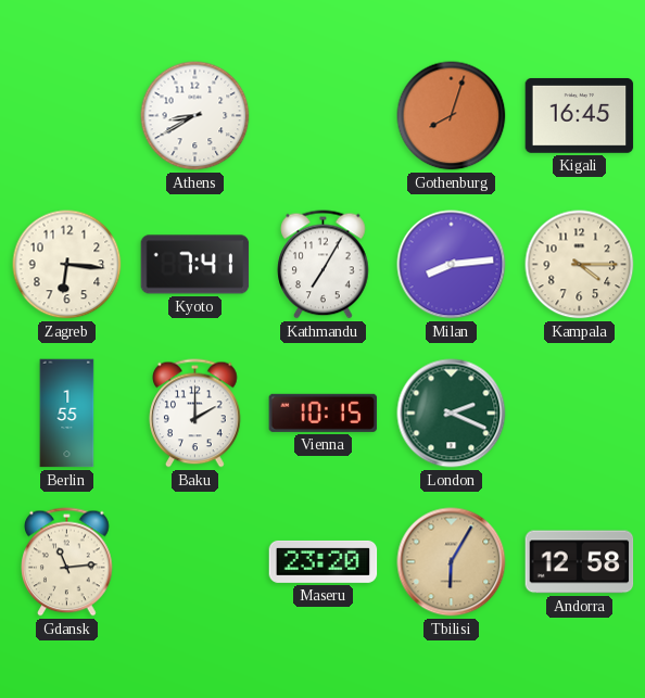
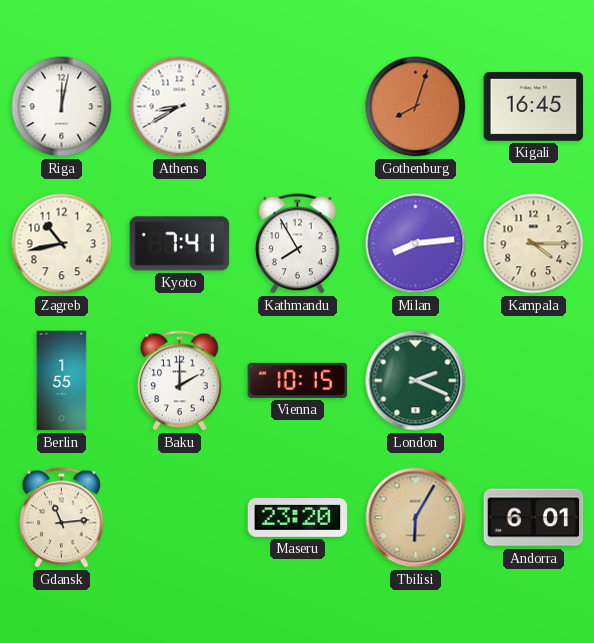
Riga: none -> 12:02 (62, 107)
Zagreb: 6:16 -> 10:43 (62, 244)
Kathmandu: 7:05 -> 7:55 (298, 244)
Andorra: 12:58 -> 6:01 (534, 518)
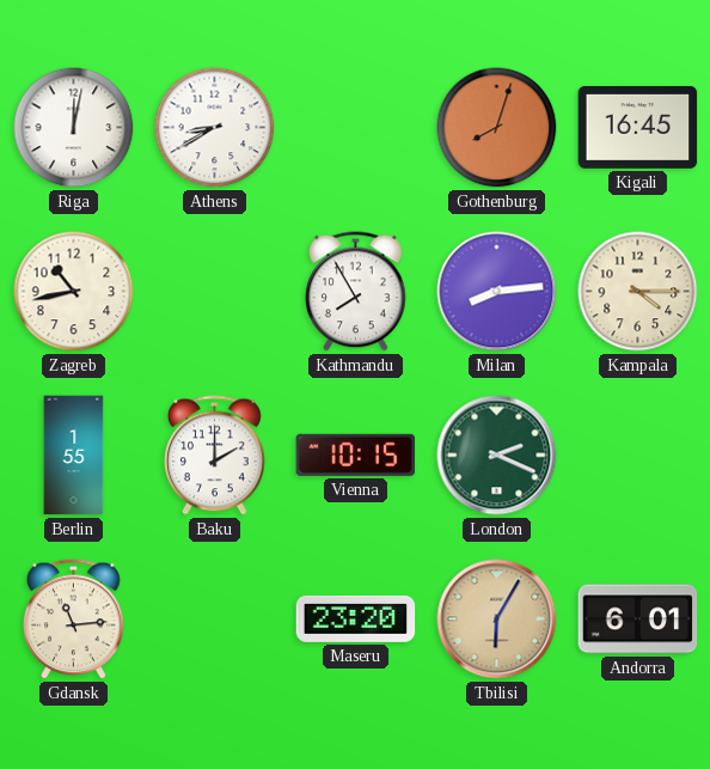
Kyoto: 7:41 -> none (180, 244)
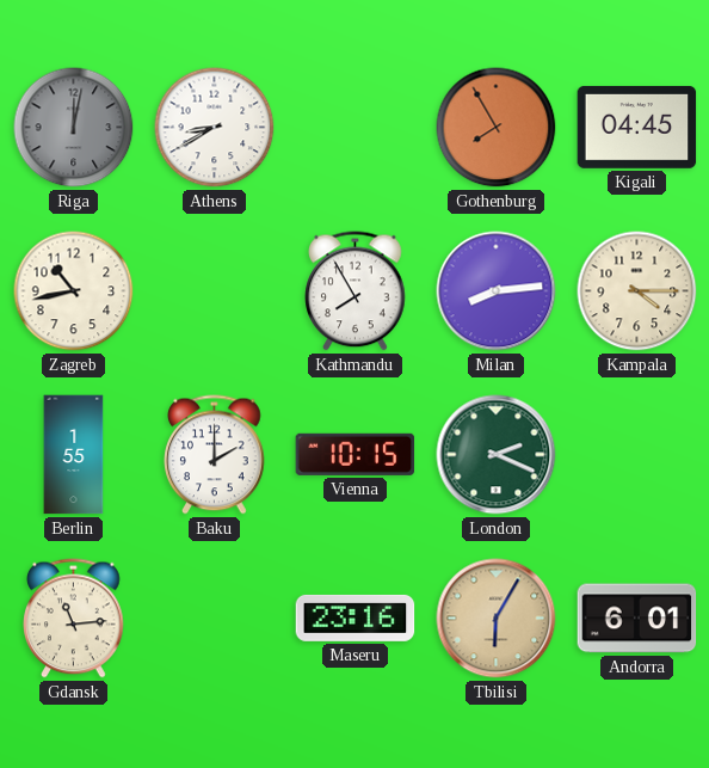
Riga dial: white -> grey (74, 128)
Gothenburg: 8:03 -> 7:55 (497, 128)
Kigali: 16:45 -> 04:45 (637, 127)
Maseru: 23:20 -> 23:16 (356, 618)
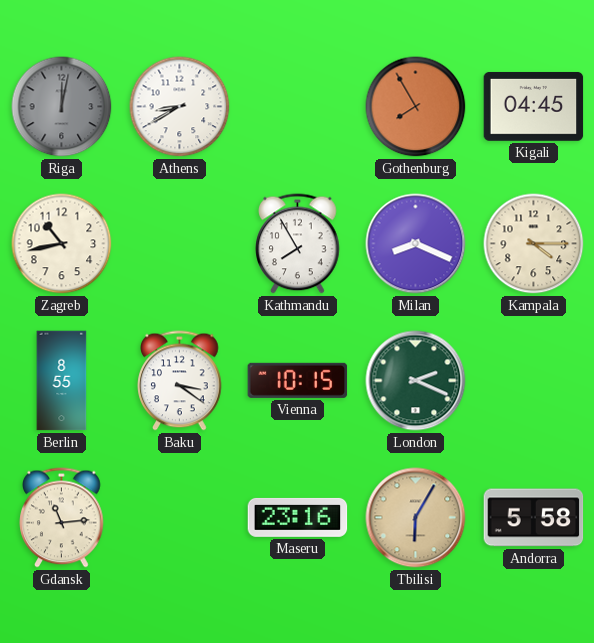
Milan: 8:14 -> 8:19 (416, 244)
Berlin: 1:55 -> 8:55 (62, 381)
Baku: 2:00 -> 3:21 (180, 381)
Andorra: 6:01 -> 5:58 (534, 518)
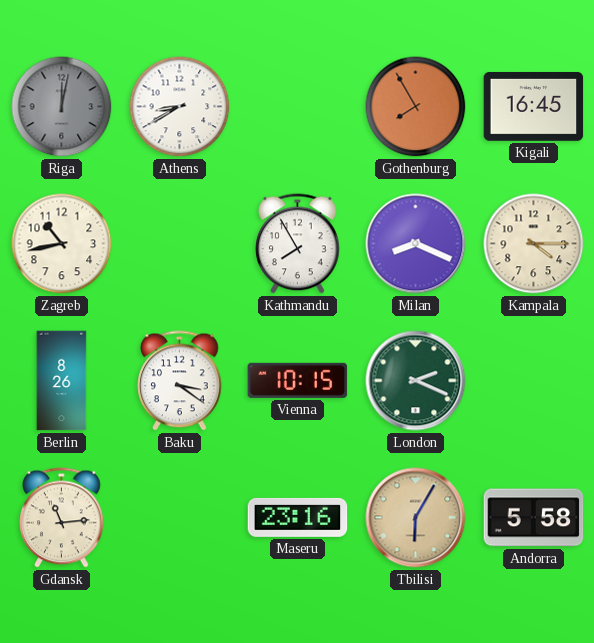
Kigali: 04:45 -> 16:45 (534, 106)
Berlin: 8:55 -> 8:26 (62, 381)
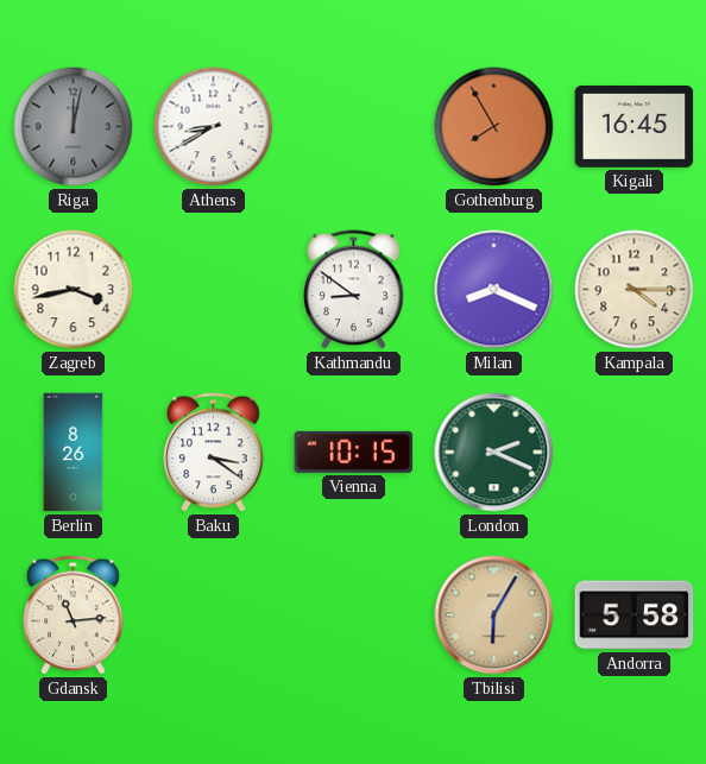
Zagreb: 10:43 -> 3:43 (74, 290)
Kathmandu: 7:55 -> 8:51 (354, 290)
Maseru: 23:16 -> none (298, 517)
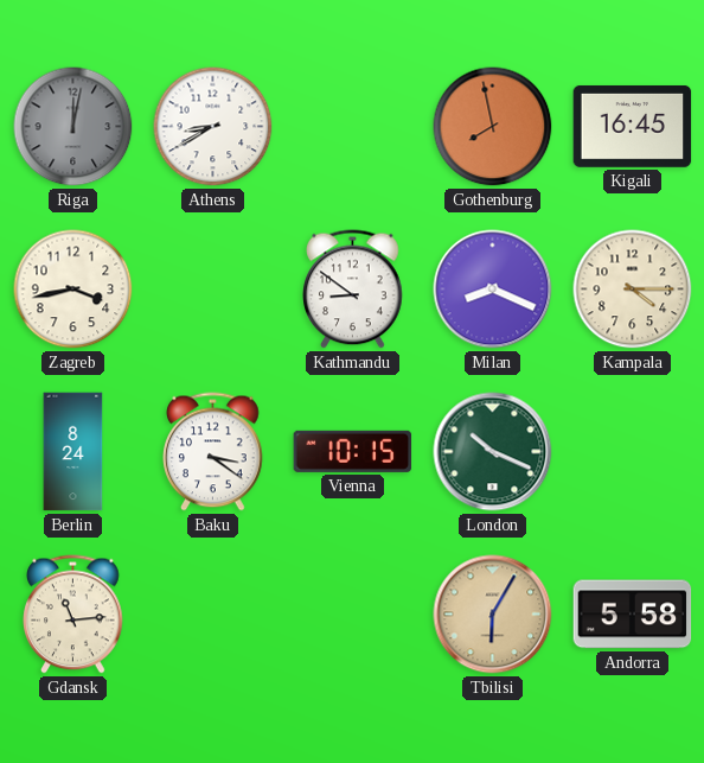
Gothenburg: 7:55 -> 7:58 (493, 127)
Berlin: 8:26 -> 8:24 (73, 452)
London: 2:19 -> 10:19 (493, 452)
